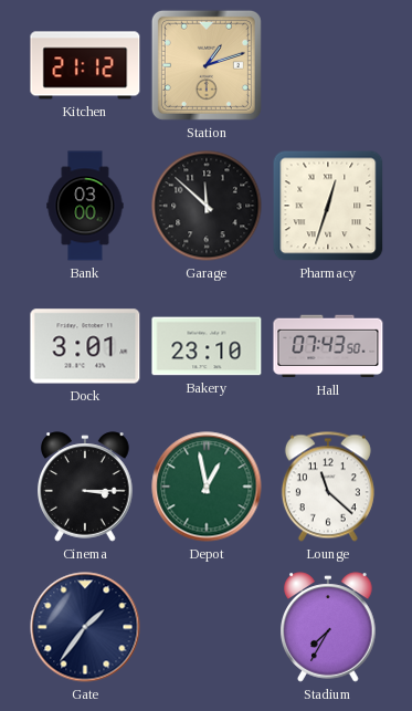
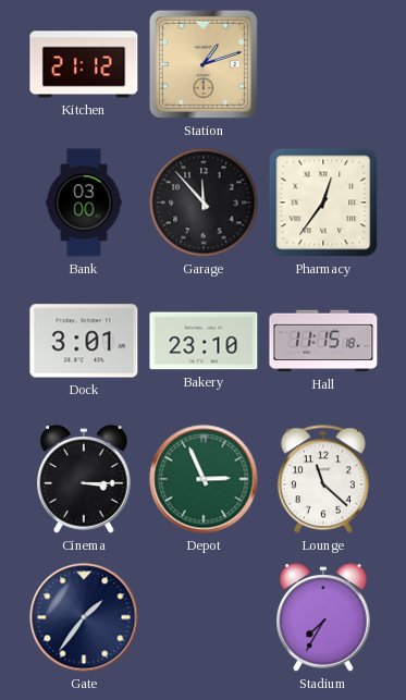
Garage: 11:52 -> 11:53 (204, 202)
Pharmacy: 12:33 -> 12:36 (323, 202)
Hall: 07:43 -> 11:15 (323, 341)
Depot: 12:58 -> 2:56 (204, 479)
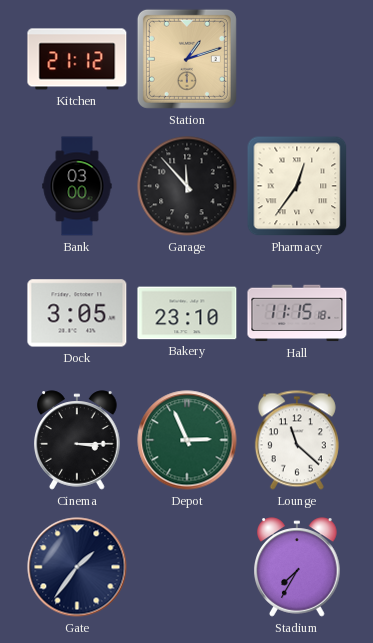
Dock: 3:01 -> 3:05 (77, 313)
